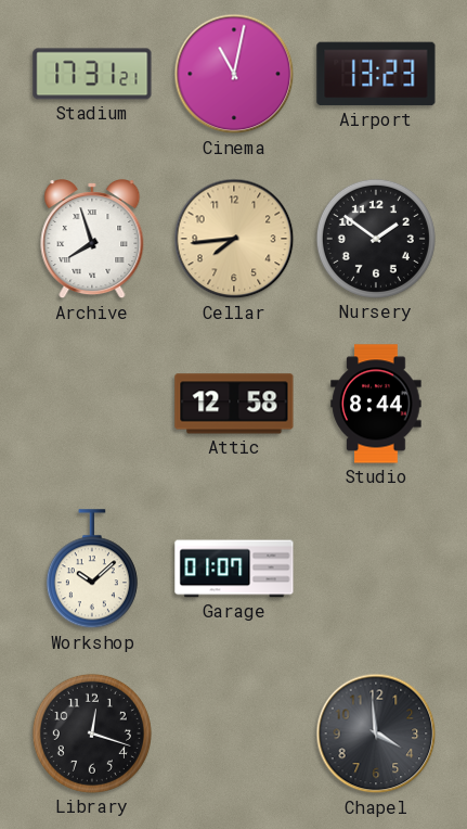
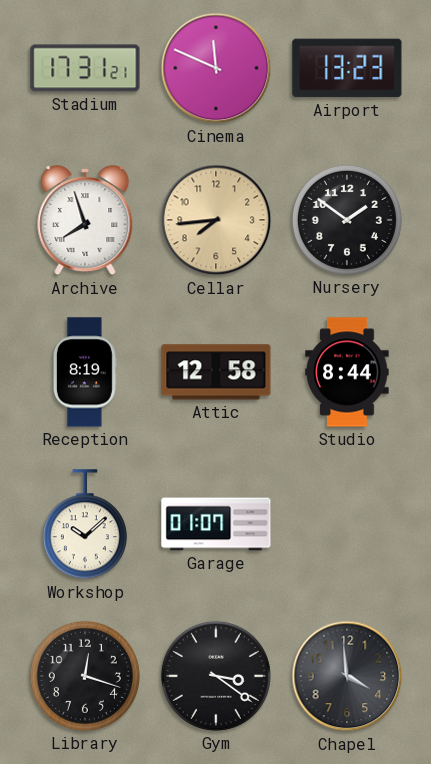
Cinema: 11:02 -> 11:49 (216, 68)
Reception: none -> 8:19 (85, 372)
Gym: none -> 3:21 (216, 676)
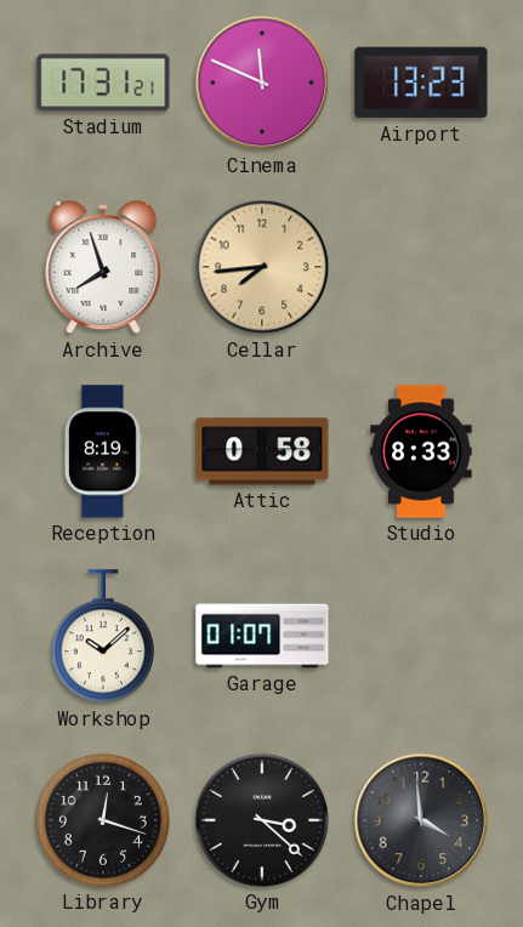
Nursery: 1:51 -> none (347, 220)
Attic: 12:58 -> 0:58 (262, 451)
Studio: 8:44 -> 8:33 (421, 451)
Gym: 3:21 -> 3:22 (262, 820)
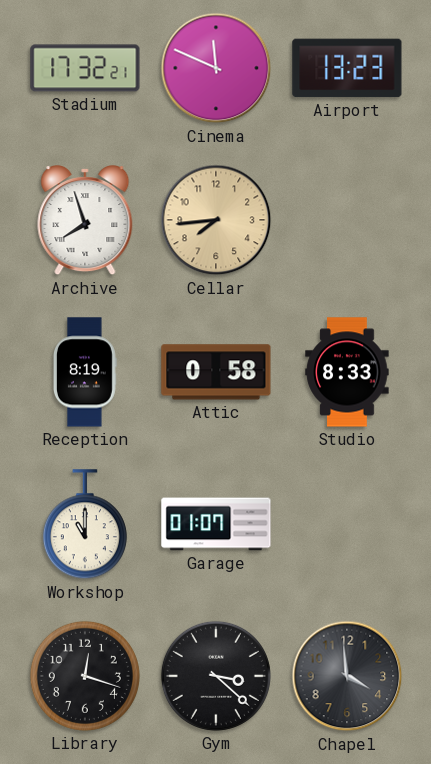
Stadium: 17:31 -> 17:32 (85, 68)
Workshop: 10:08 -> 11:00 (85, 525)
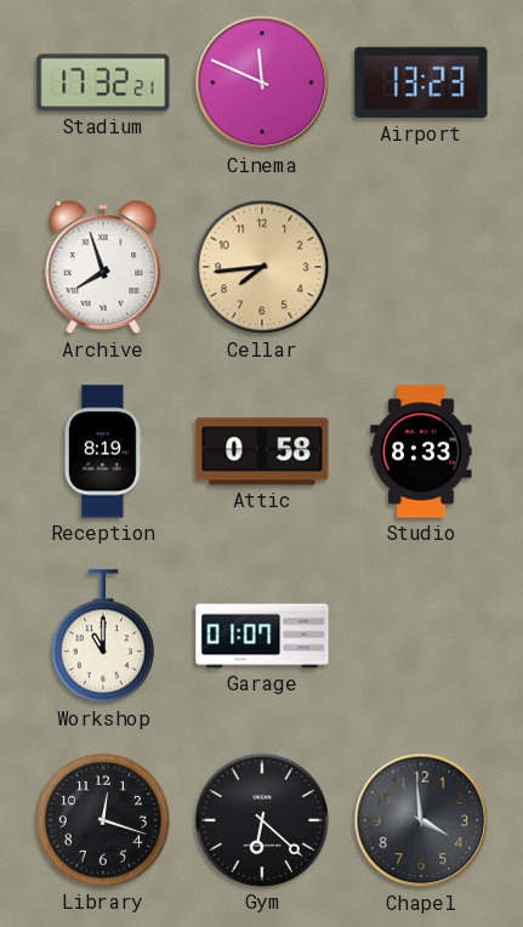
Gym: 3:22 -> 6:22 (262, 820)
